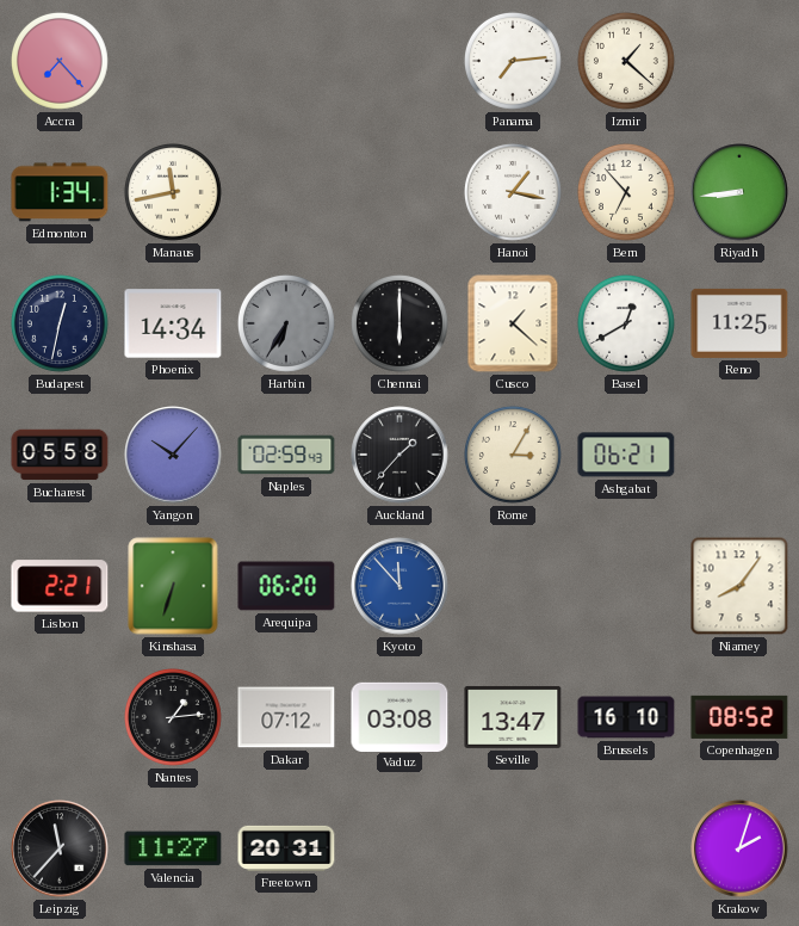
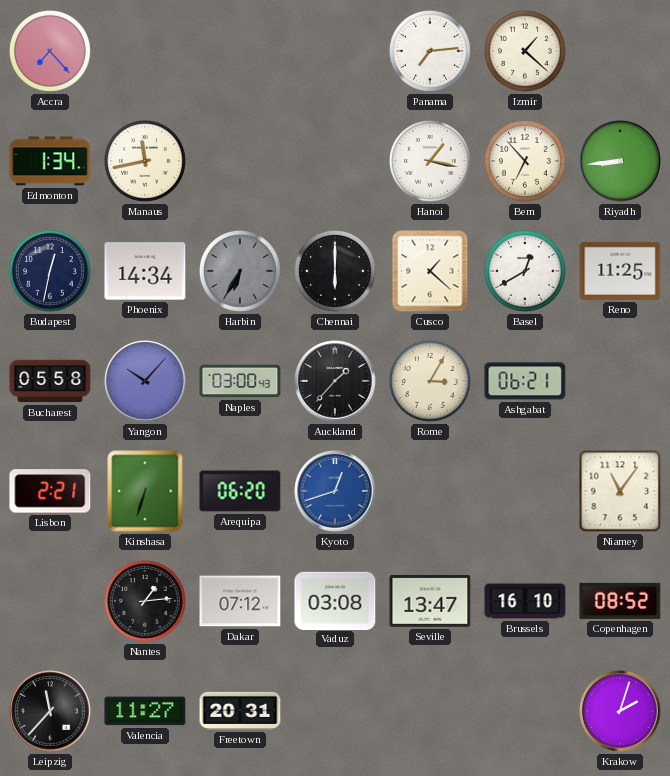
Naples: 02:59 -> 03:00 (240, 381)
Kyoto: 11:53 -> 12:42 (335, 491)
Niamey: 8:06 -> 11:06 (620, 491)
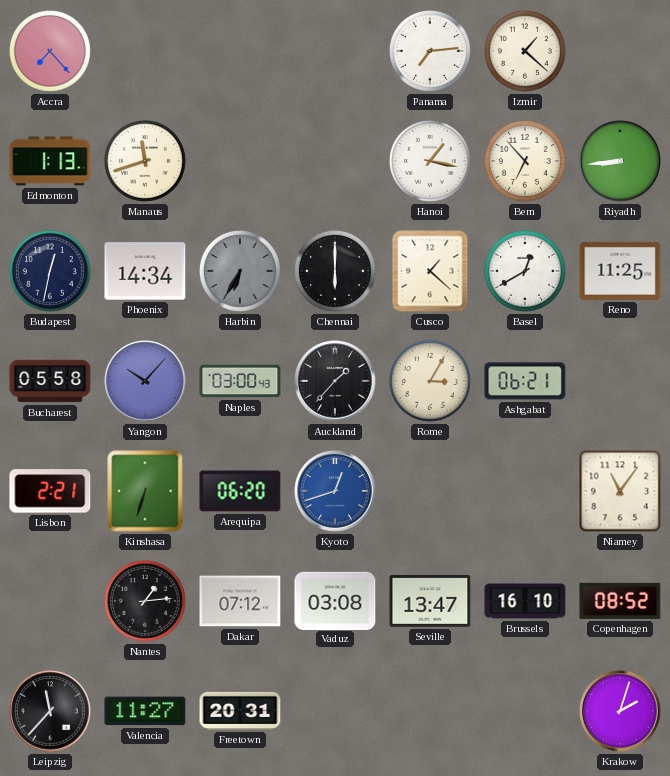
Edmonton: 1:34 -> 1:13 (50, 161)
Manaus: 11:43 -> 11:42 (145, 161)
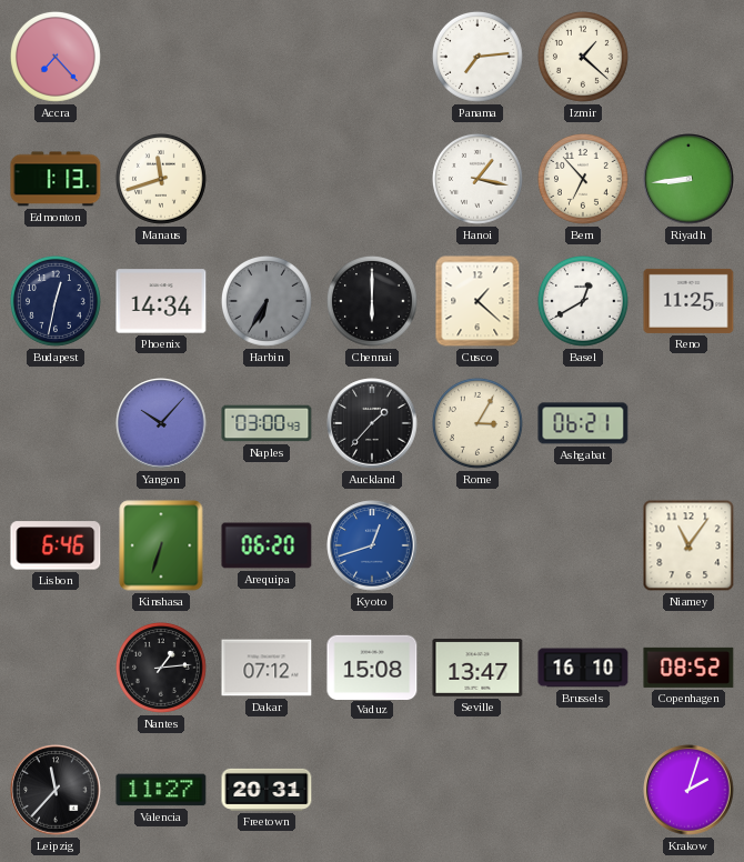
Bucharest: 05:58 -> none (50, 381)
Lisbon: 2:21 -> 6:46 (56, 545)
Vaduz: 03:08 -> 15:08 (372, 666)
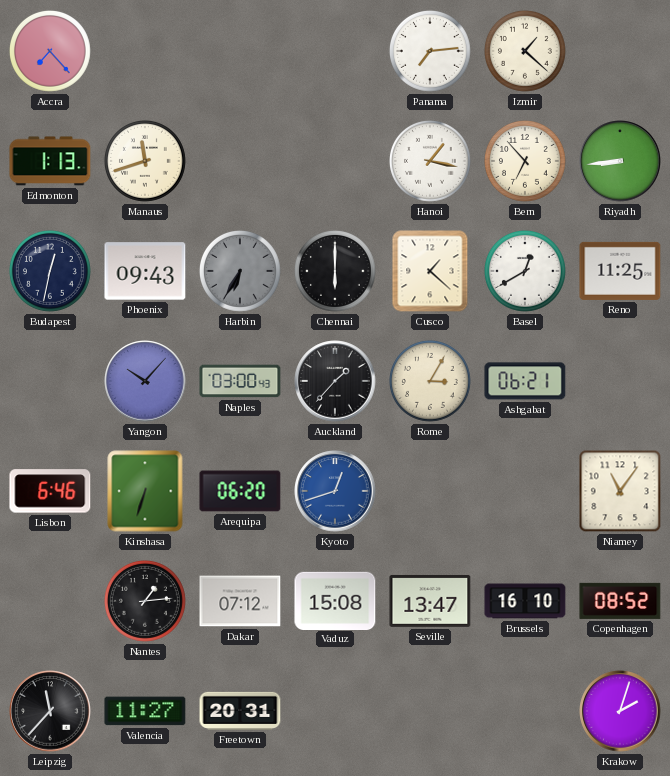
Phoenix: 14:34 -> 09:43 (145, 271)
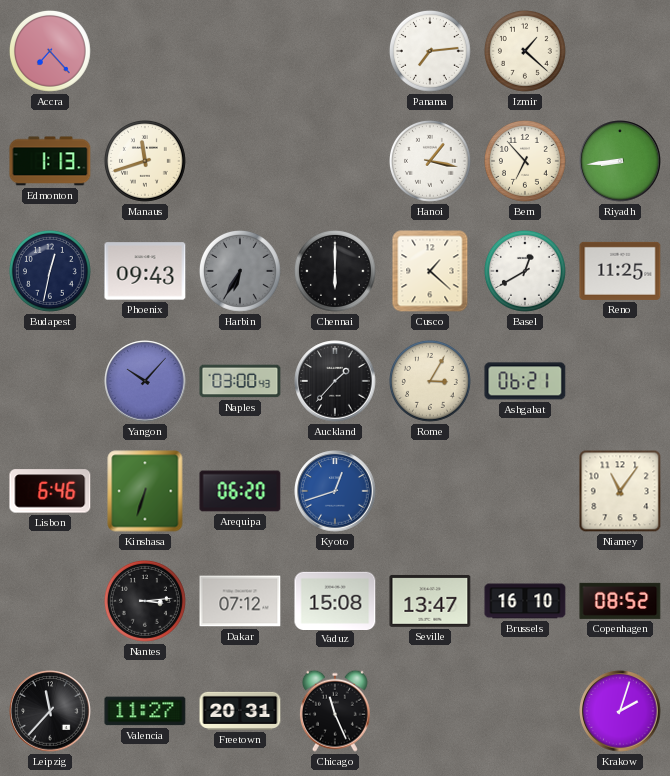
Nantes: 1:14 -> 3:14 (145, 601)
Chicago: none -> 11:26 (335, 711)
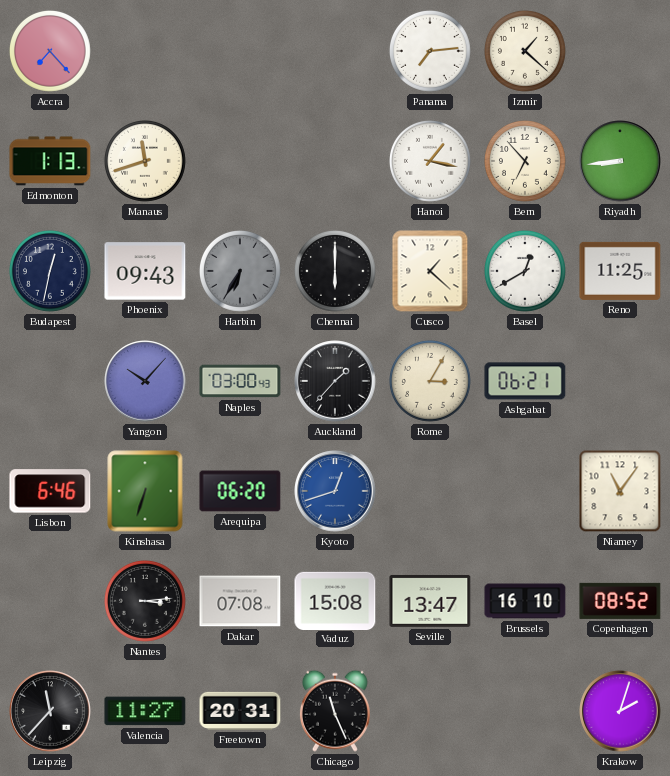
Dakar: 07:12 -> 07:08 (240, 601)
